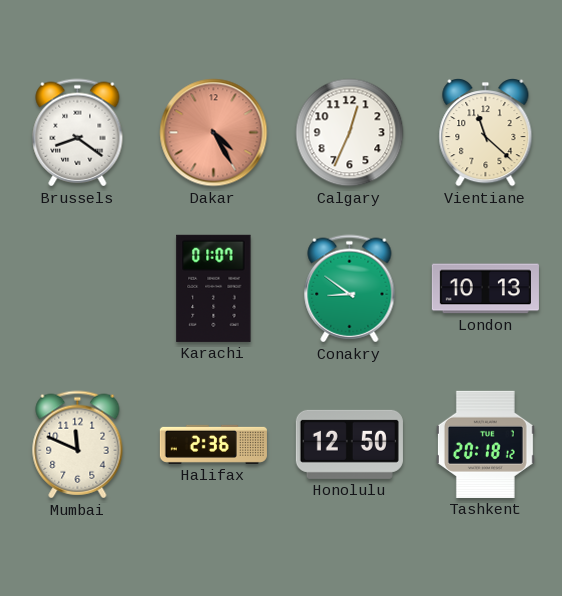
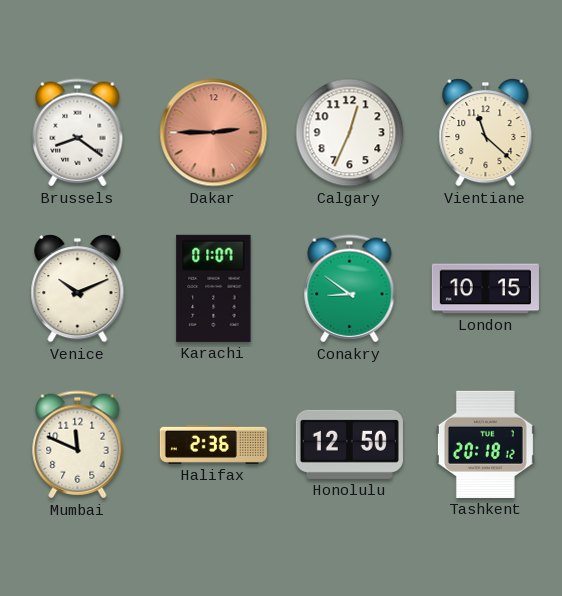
Dakar: 4:25 -> 2:45 (214, 133)
Venice: none -> 10:11 (78, 289)
London: 10:13 -> 10:15 (485, 289)
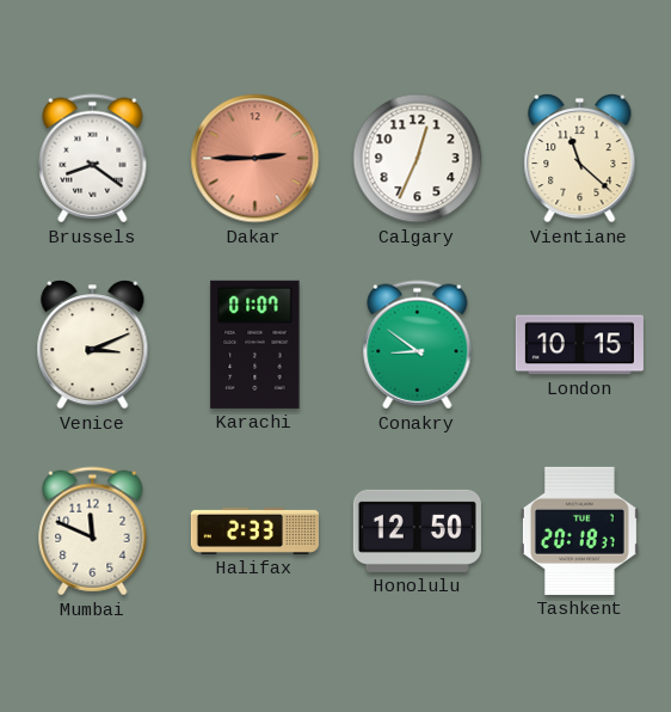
Venice: 10:11 -> 3:11 (93, 345)
Halifax: 2:36 -> 2:33 (254, 530)
Tashkent: 20:18:12 -> 20:18:37 (579, 530)
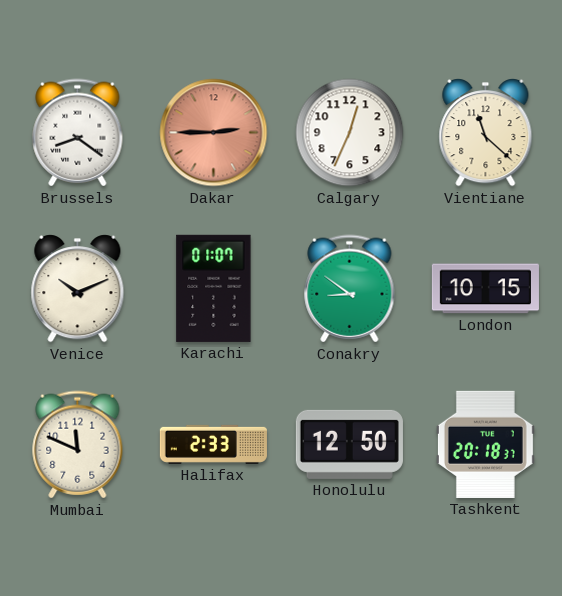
Venice: 3:11 -> 10:11 (78, 289)
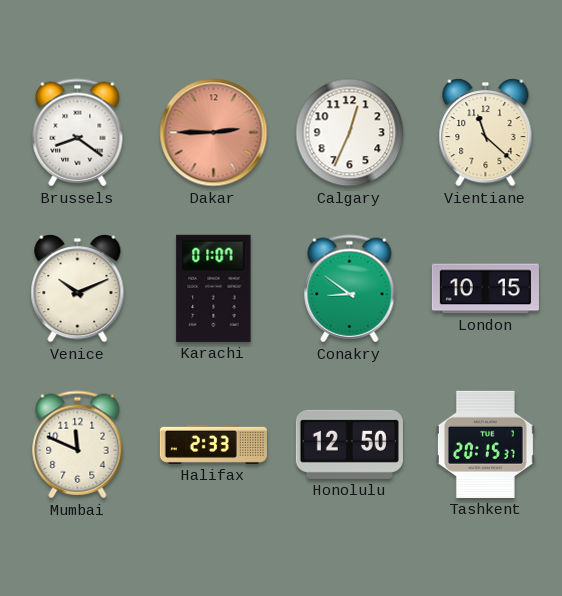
Tashkent: 20:18 -> 20:15 (485, 444)
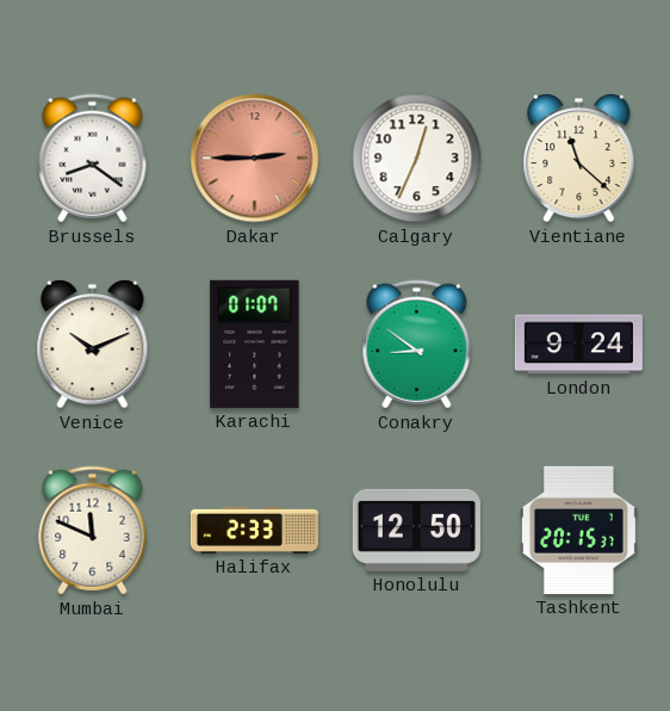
London: 10:15 -> 9:24 (578, 345)
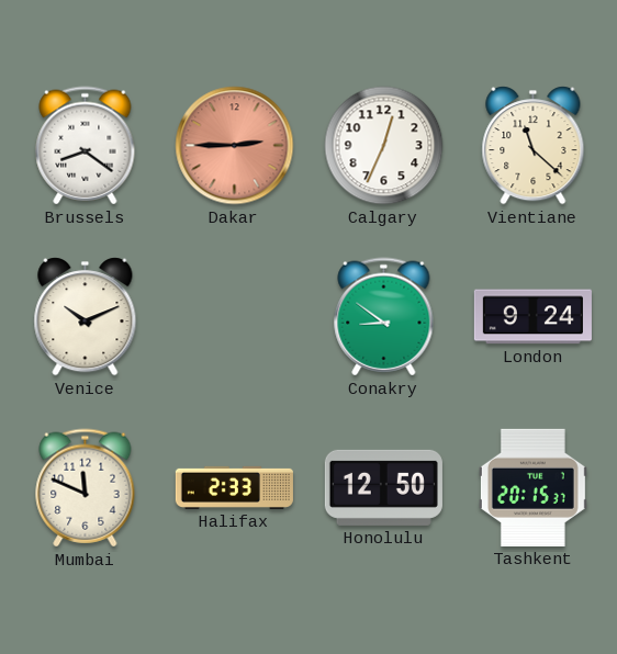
Karachi: 01:07 -> none (255, 344)
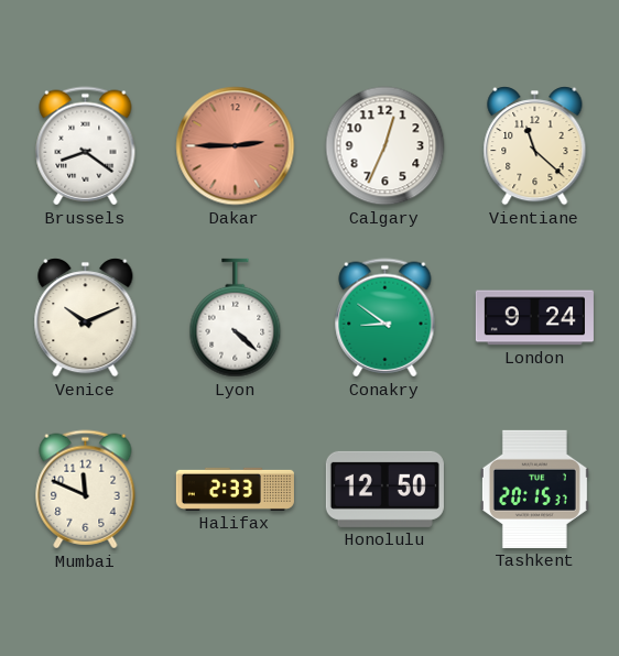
Lyon: none -> 4:22 (236, 318)
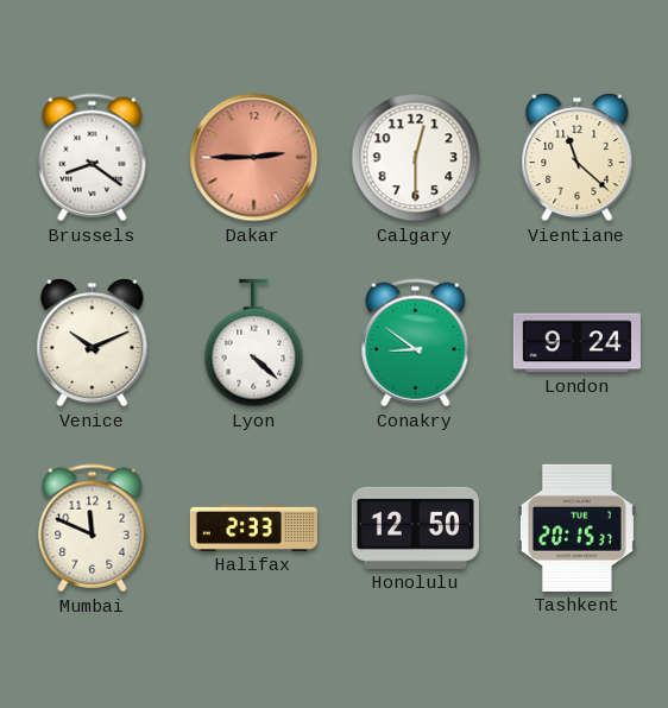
Calgary: 12:34 -> 12:30 (416, 158)
